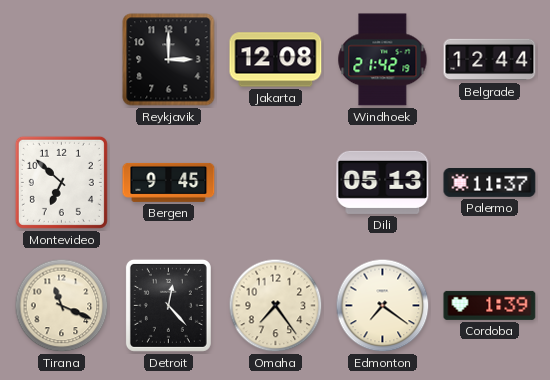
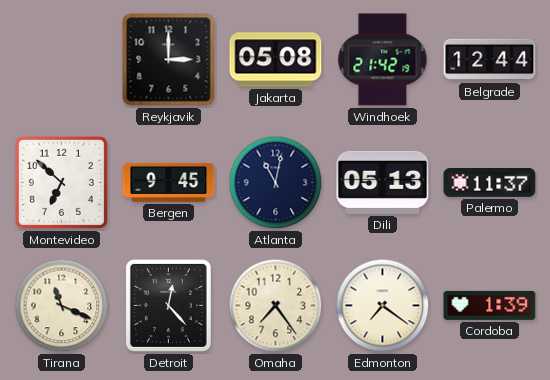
Jakarta: 12:08 -> 05:08 (276, 60)
Atlanta: none -> 11:02 (276, 183)
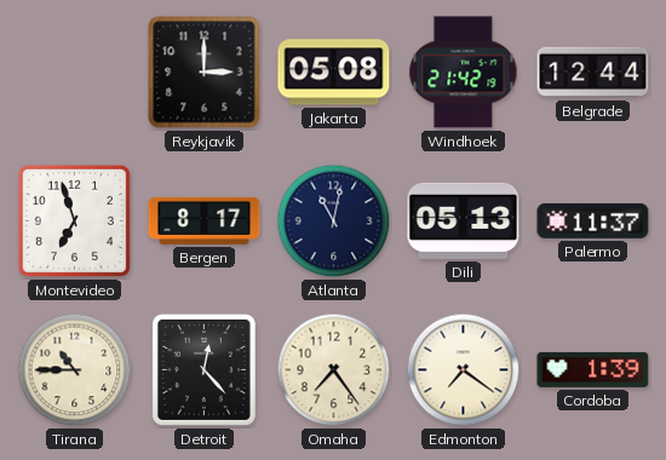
Montevideo: 6:52 -> 6:57 (74, 220)
Bergen: 9:45 -> 8:17 (205, 220)
Tirana: 11:19 -> 10:45 (75, 370)
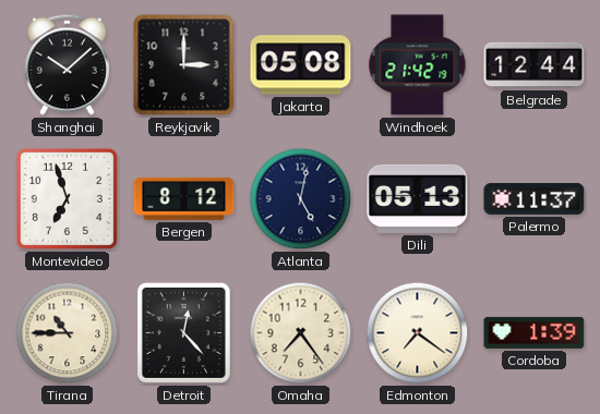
Shanghai: none -> 10:08 (67, 64)
Bergen: 8:17 -> 8:12 (184, 198)
Atlanta: 11:02 -> 5:02 (301, 199)
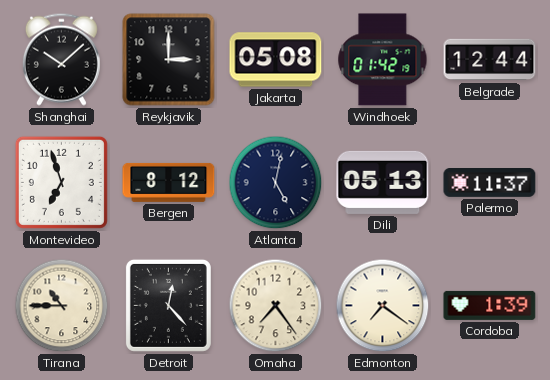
Windhoek: 21:42 -> 01:42 (383, 60)
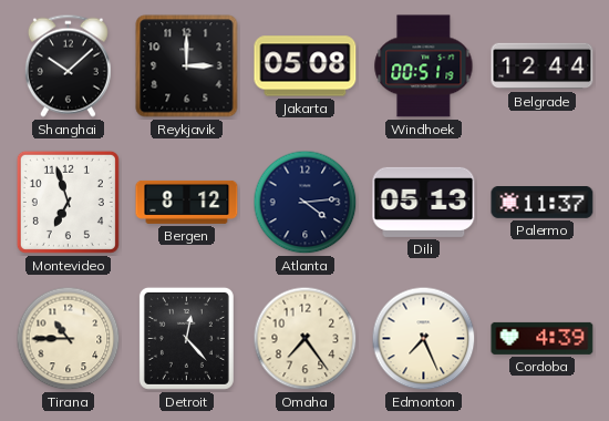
Windhoek: 01:42 -> 00:51 (424, 66)
Atlanta: 5:02 -> 4:14 (306, 203)
Edmonton: 7:21 -> 7:26 (424, 339)
Cordoba: 1:39 -> 4:39 (543, 338)
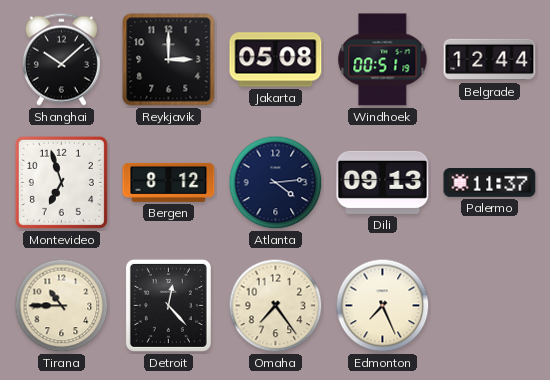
Dili: 05:13 -> 09:13 (383, 182)
Cordoba: 4:39 -> none (543, 338)
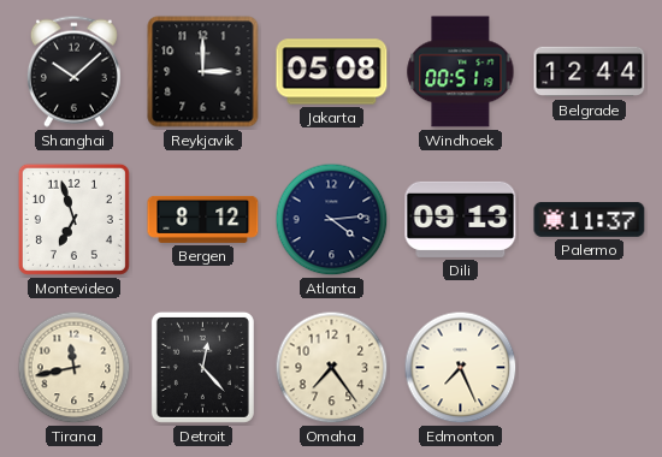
Tirana: 10:45 -> 11:43 (75, 368)
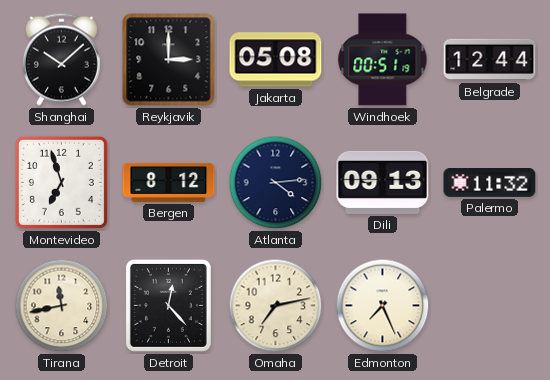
Palermo: 11:37 -> 11:32 (490, 183)
Omaha: 7:24 -> 7:13 (276, 306)
